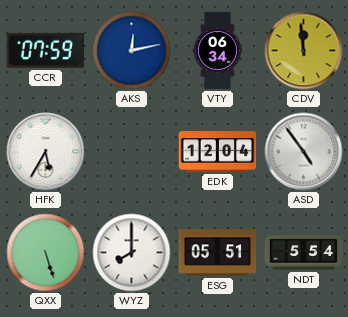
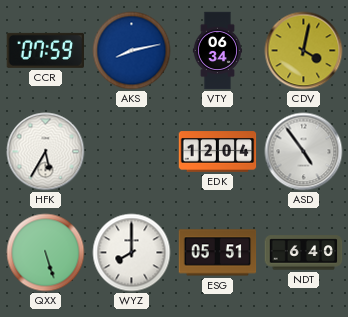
AKS: 12:13 -> 8:13 (132, 51)
CDV: 11:59 -> 4:02 (304, 51)
NDT: 5:54 -> 6:40 (304, 253)
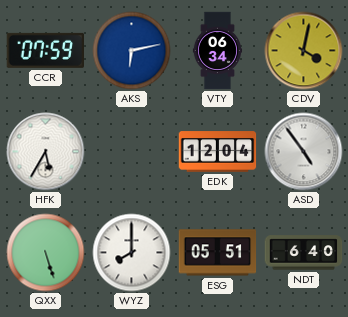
AKS: 8:13 -> 6:13 (132, 51)
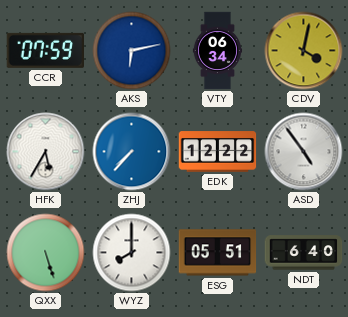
ZHJ: none -> 7:37 (132, 152)
EDK: 12:04 -> 12:22 (218, 152)
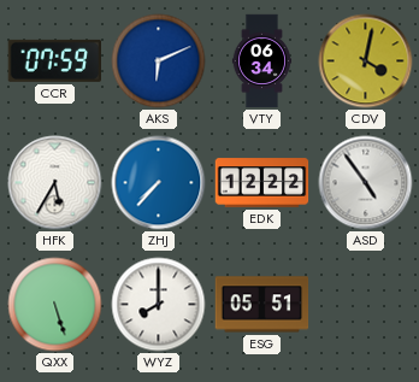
AKS: 6:13 -> 6:11 (159, 61)
NDT: 6:40 -> none (304, 253)
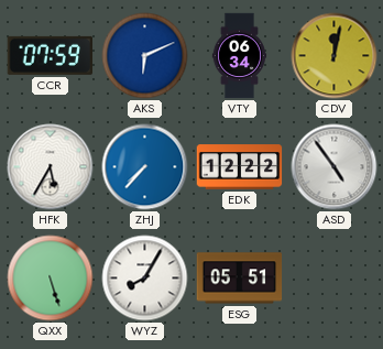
CDV: 4:02 -> 12:02 (335, 56)
WYZ: 8:00 -> 8:05 (145, 279)
